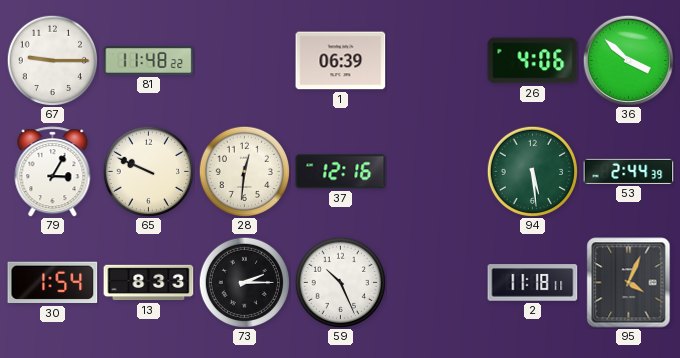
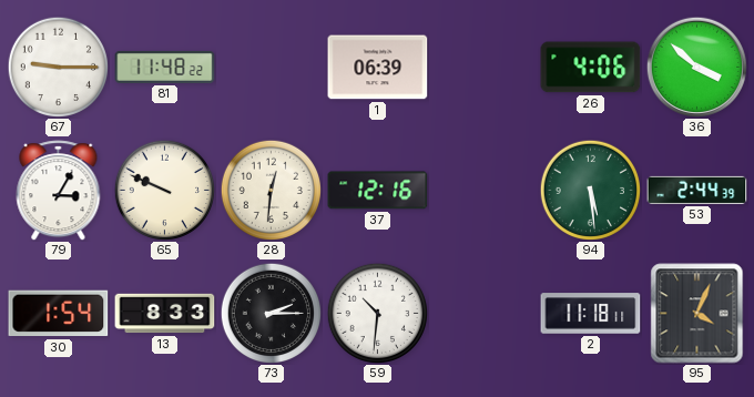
59: 10:26 -> 10:31 (377, 313)
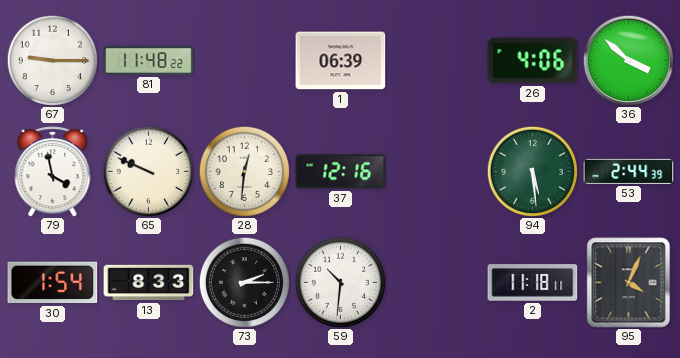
79: 3:05 -> 3:58 (53, 172)
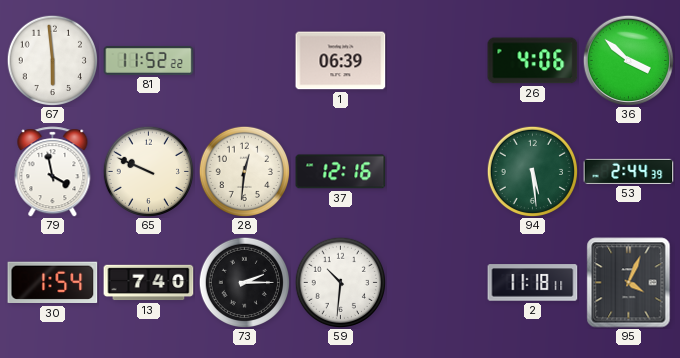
67: 9:15 -> 5:59 (52, 60)
81: 11:48 -> 11:52 (149, 60)
13: 8:33 -> 7:40 (149, 283)
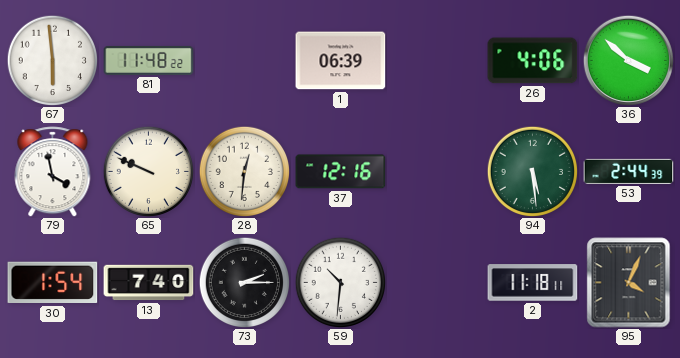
81: 11:52 -> 11:48 (149, 60)
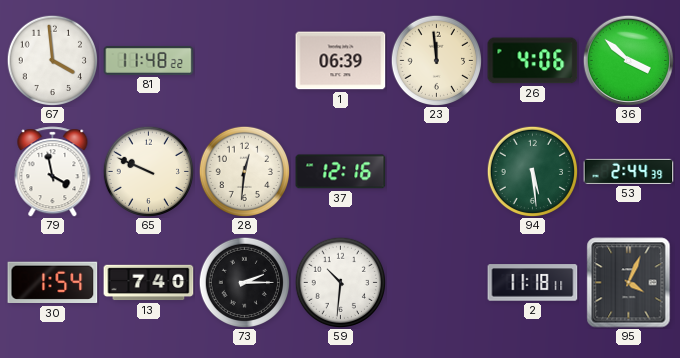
67: 5:59 -> 3:59 (52, 60)
23: none -> 11:59 (436, 60)
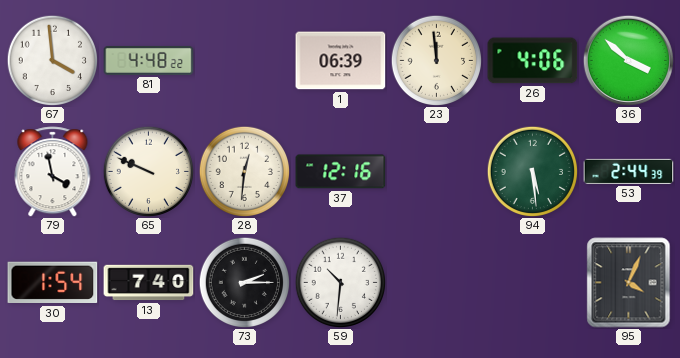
81: 11:48 -> 4:48 (149, 60)
2: 11:18 -> none (533, 283)
